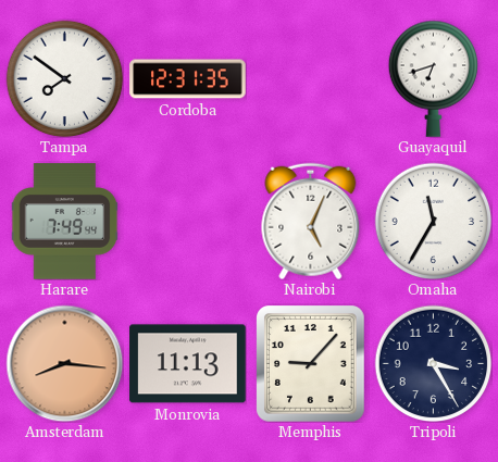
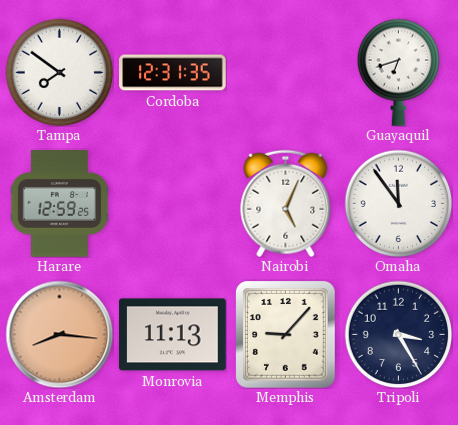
Harare: 7:49 -> 12:59 (60, 204)
Omaha: 11:35 -> 11:54 (398, 203)
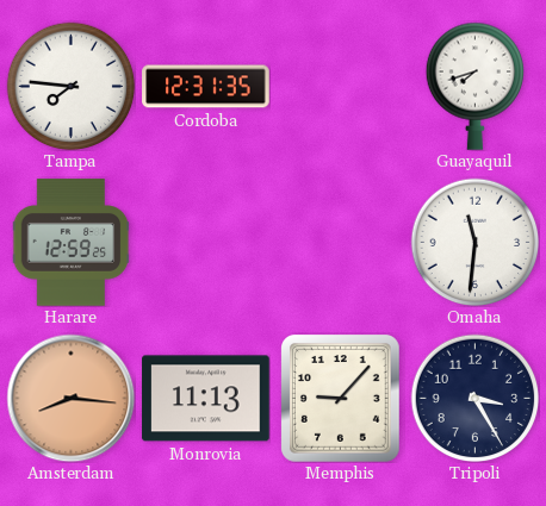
Tampa: 7:51 -> 7:46 (70, 86)
Guayaquil: 6:42 -> 7:42 (474, 86)
Nairobi: 5:04 -> none (286, 203)
Omaha: 11:54 -> 11:31 (474, 242)
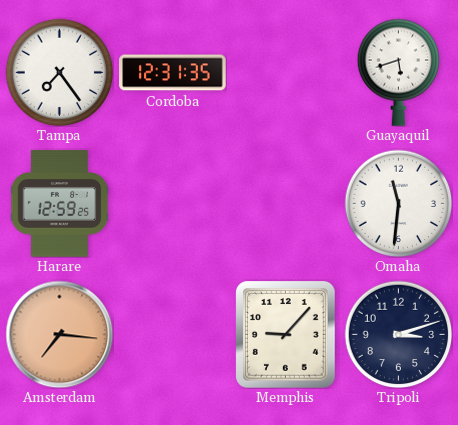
Tampa: 7:46 -> 7:24 (59, 72)
Guayaquil: 7:42 -> 5:42 (398, 72)
Amsterdam: 8:16 -> 7:16 (59, 334)
Monrovia: 11:13 -> none (206, 399)
Tripoli: 3:25 -> 3:12 (398, 334)
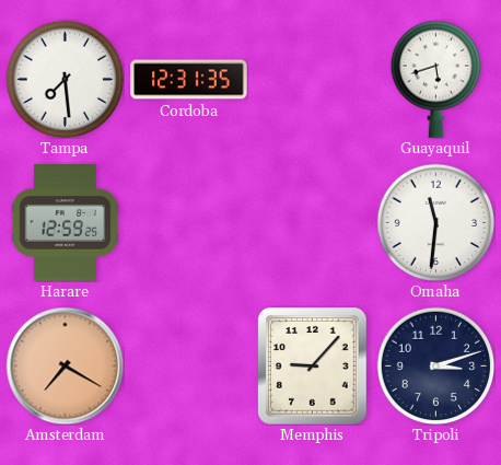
Tampa: 7:24 -> 7:29 (65, 79)
Amsterdam: 7:16 -> 7:20 (65, 365)
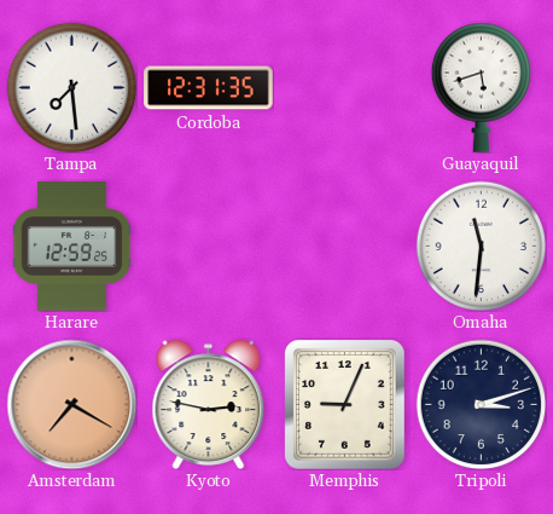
Kyoto: none -> 2:47 (209, 404)
Memphis: 9:07 -> 9:04 (345, 405)
